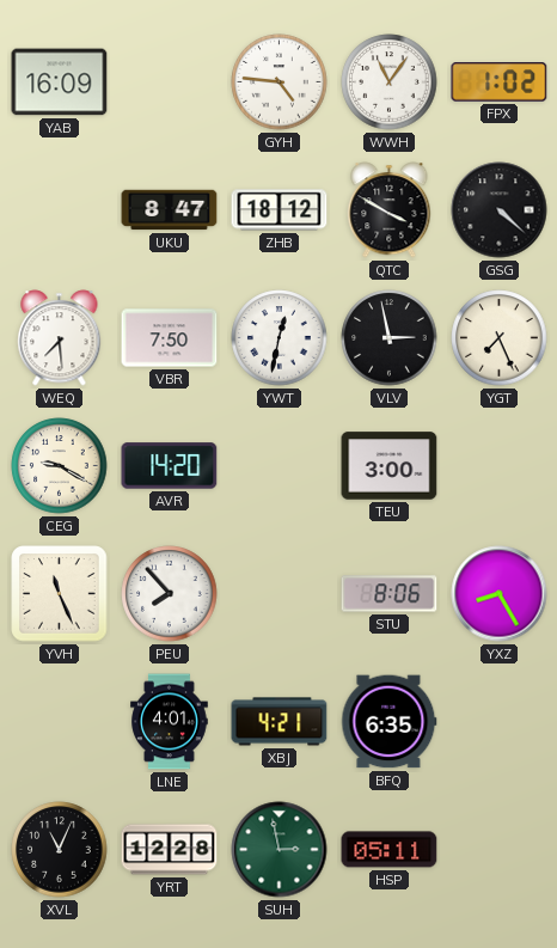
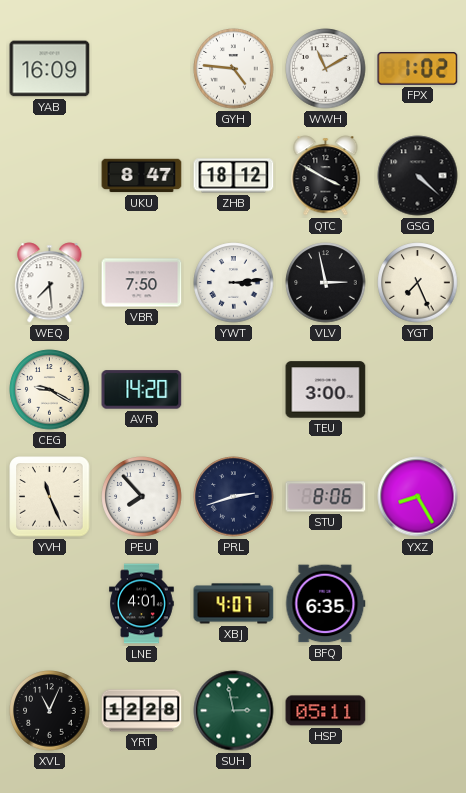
WWH: 11:06 -> 11:10 (326, 69)
YWT: 12:32 -> 3:14 (234, 283)
PRL: none -> 2:42 (234, 497)
XBJ: 4:21 -> 4:07 (234, 604)
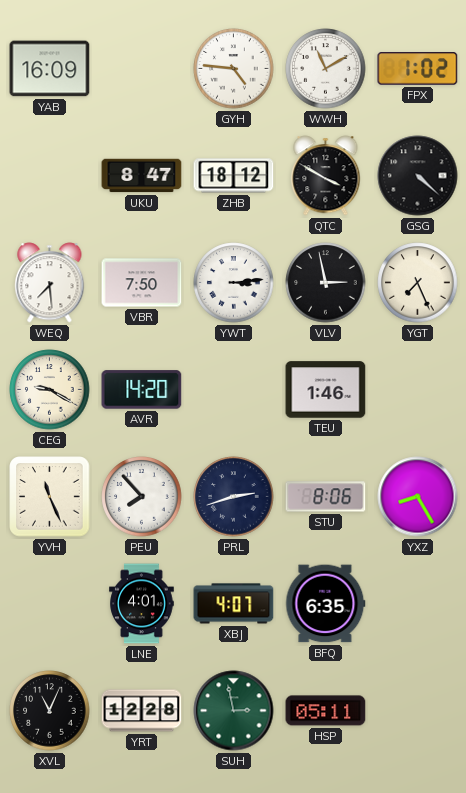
TEU: 3:00 -> 1:46 (326, 390)
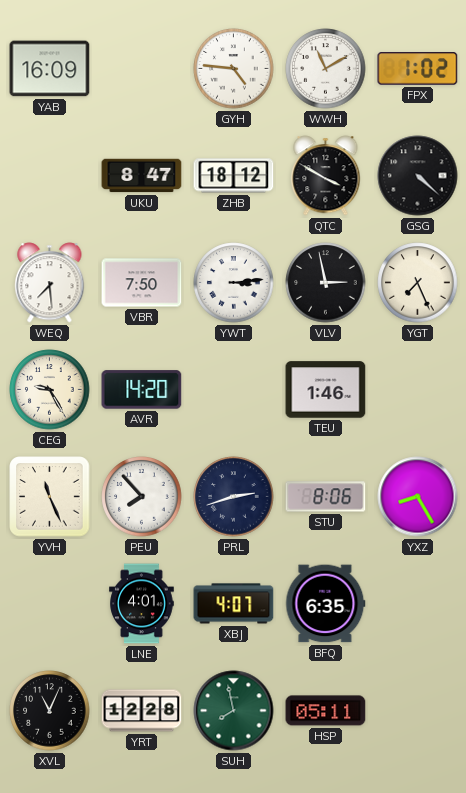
CEG: 9:20 -> 9:25 (50, 390)
SUH: 2:58 -> 7:58 (234, 711)
